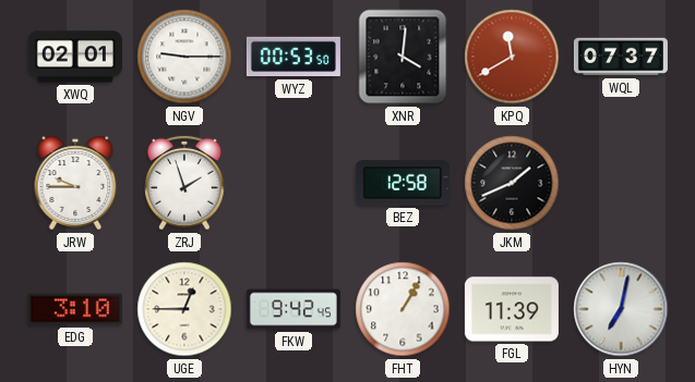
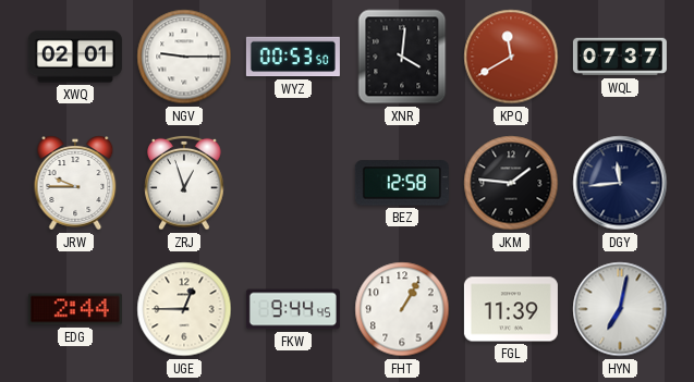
ZRJ: 1:57 -> 12:57 (184, 183)
JKM: 1:41 -> 1:46 (511, 183)
DGY: none -> 11:44 (620, 183)
EDG: 3:10 -> 2:44 (75, 309)
FKW: 9:42 -> 9:44 (293, 309)
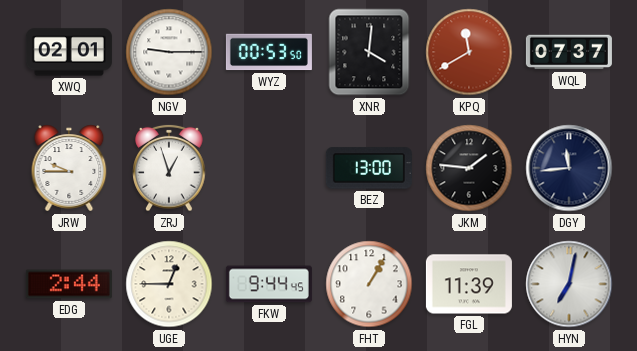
BEZ: 12:58 -> 13:00 (369, 168)
